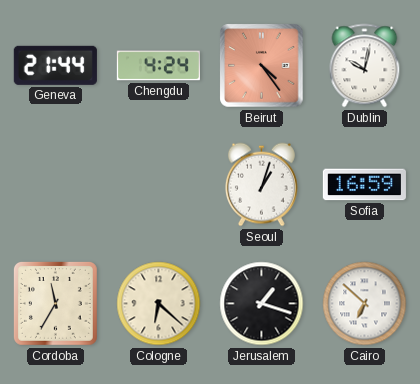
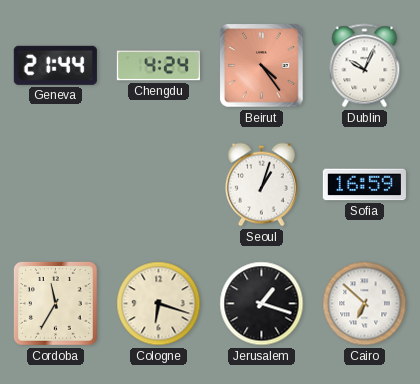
Dublin: 10:02 -> 10:04 (365, 66)
Cologne: 6:22 -> 6:18 (159, 304)
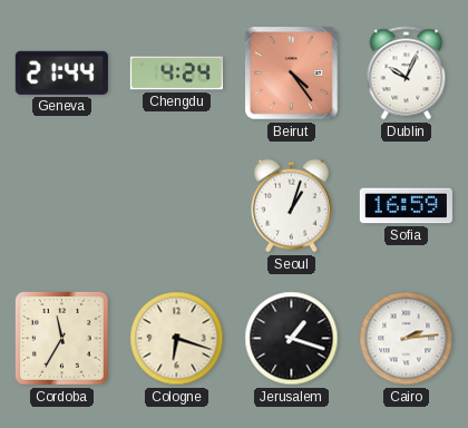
Cairo: 6:52 -> 2:14 (407, 339)
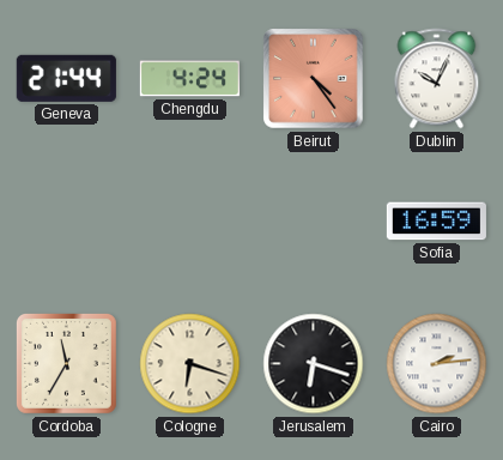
Seoul: 1:03 -> none (291, 206)
Jerusalem: 1:18 -> 6:18 (314, 364)
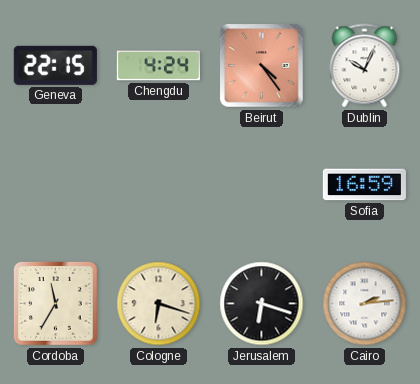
Geneva: 21:44 -> 22:15 (55, 65)
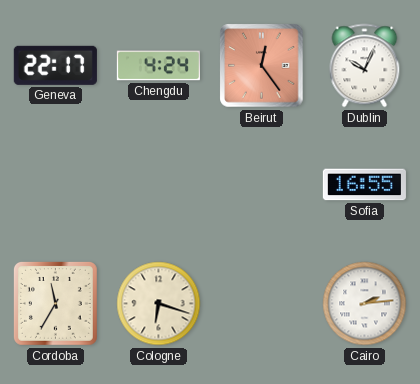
Geneva: 22:15 -> 22:17 (55, 65)
Beirut: 4:24 -> 12:24 (262, 66)
Sofia: 16:59 -> 16:55 (364, 185)
Jerusalem: 6:18 -> none (262, 304)
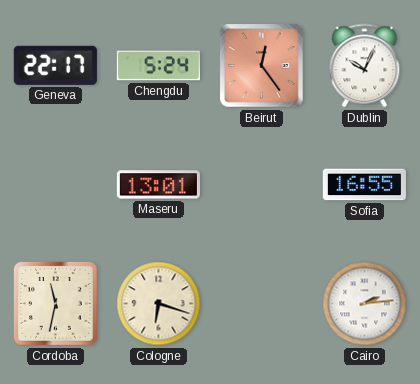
Chengdu: 4:24 -> 5:24 (158, 66)
Maseru: none -> 13:01 (158, 185)
Cordoba: 11:35 -> 11:32 (55, 303)
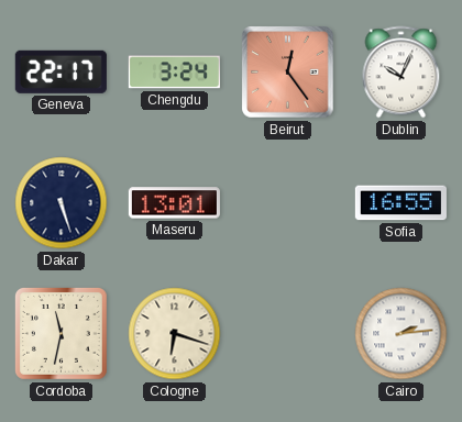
Chengdu: 5:24 -> 3:24 (174, 73)
Dakar: none -> 5:27 (62, 203)
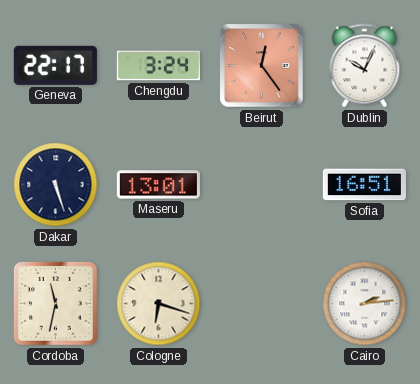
Sofia: 16:55 -> 16:51 (364, 185)
